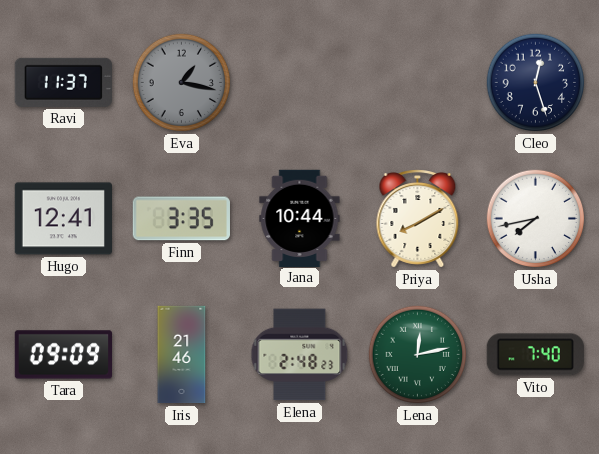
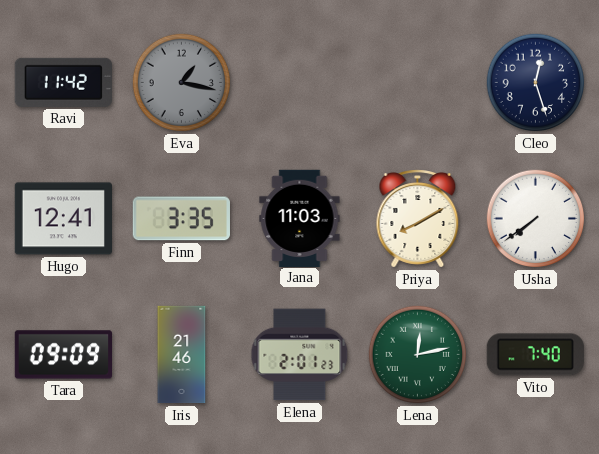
Ravi: 11:37 -> 11:42 (63, 82)
Jana: 10:44 -> 11:03 (300, 218)
Usha: 7:43 -> 7:39 (536, 219)
Elena: 2:48 -> 2:01 (300, 355)
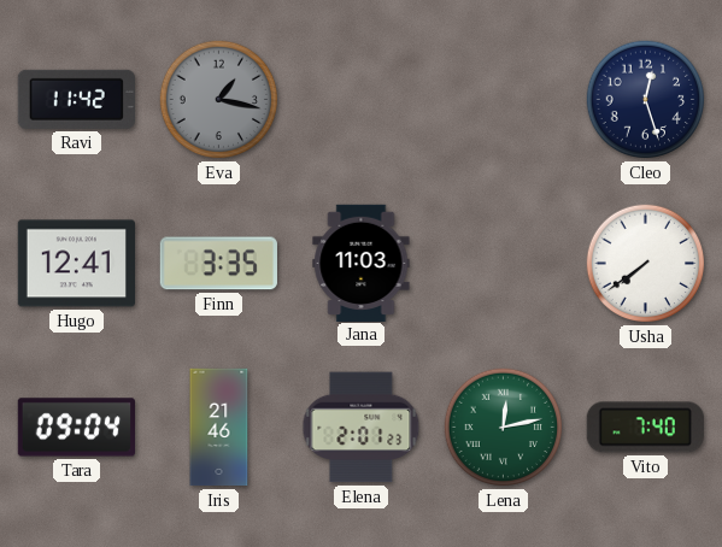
Priya: 8:10 -> none (418, 219)
Tara: 09:09 -> 09:04 (76, 428)
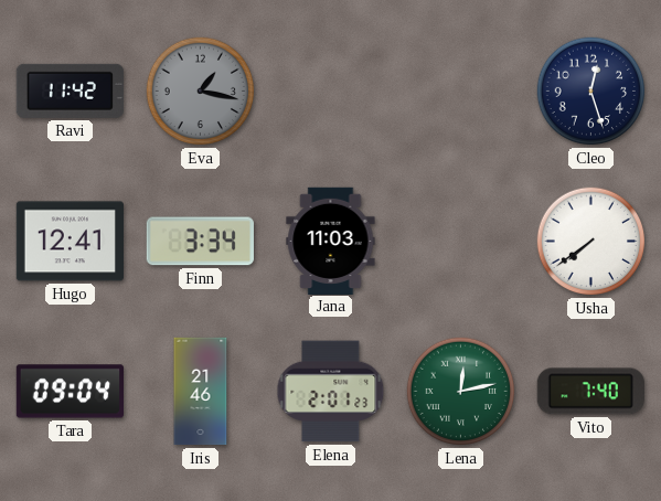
Finn: 3:35 -> 3:34 (200, 242)
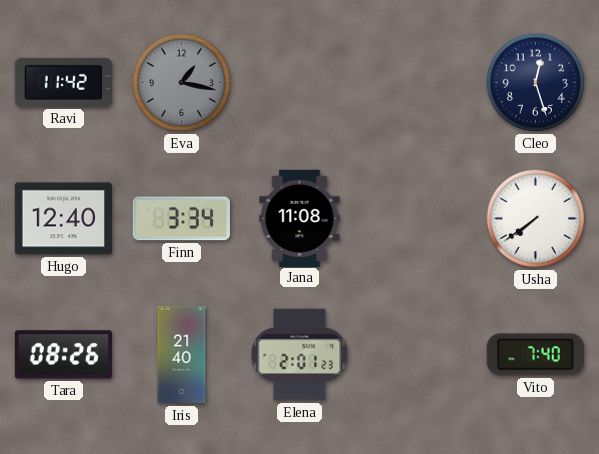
Hugo: 12:41 -> 12:40 (63, 219)
Jana: 11:03 -> 11:08 (300, 218)
Tara: 09:04 -> 08:26 (63, 355)
Iris: 21:46 -> 21:40 (182, 355)
Lena: 12:13 -> none (461, 392)
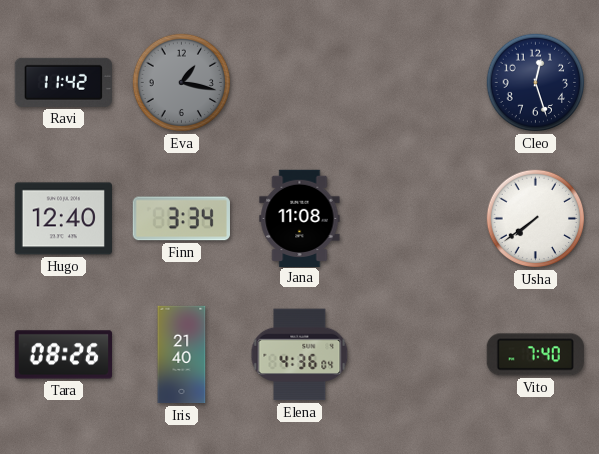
Elena: 2:01 -> 4:36 (300, 355)
